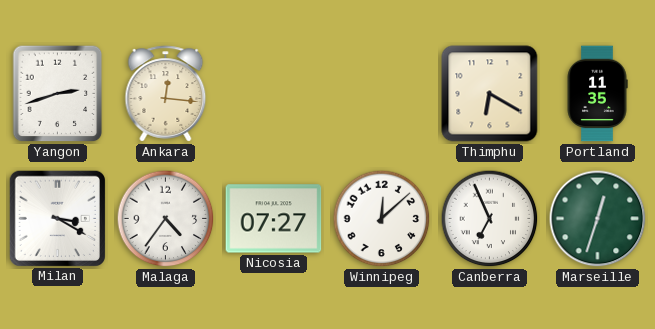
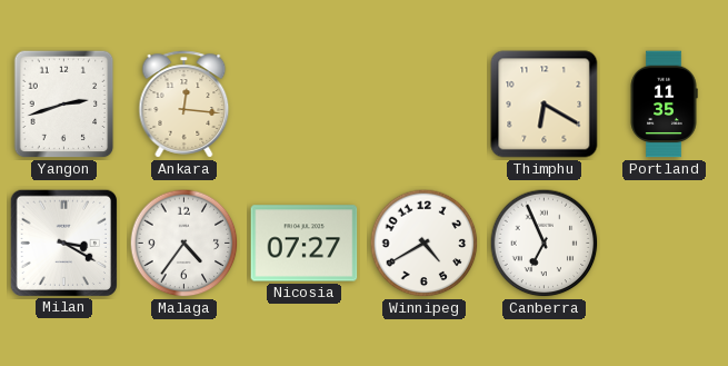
Winnipeg: 12:08 -> 4:40 (425, 244)
Marseille: 12:33 -> none (598, 219)
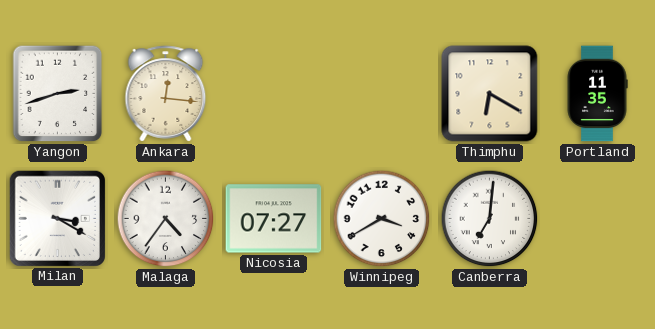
Winnipeg: 4:40 -> 3:40 (382, 219)
Canberra: 6:56 -> 7:01 (490, 219)
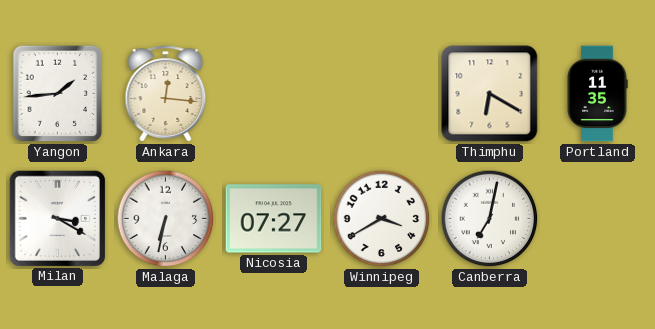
Yangon: 2:42 -> 1:44 (58, 94)
Malaga: 4:36 -> 6:32 (166, 219)
Canberra: 7:01 -> 7:02 (490, 219)
